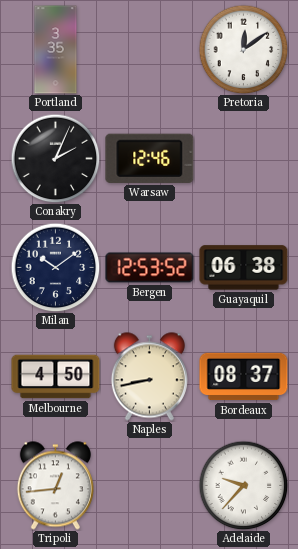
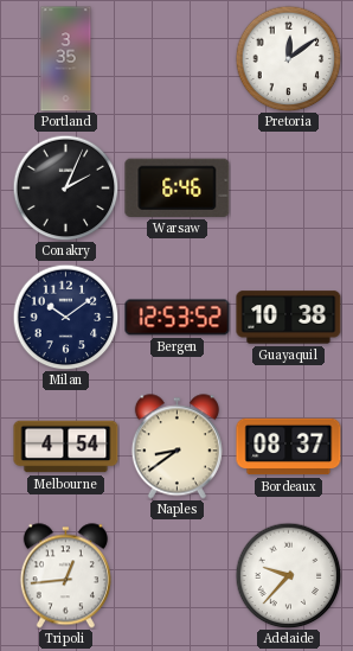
Warsaw: 12:46 -> 6:46 (178, 187)
Guayaquil: 06:38 -> 10:38 (289, 318)
Melbourne: 4:50 -> 4:54 (66, 447)
Naples: 8:43 -> 8:39 (176, 447)
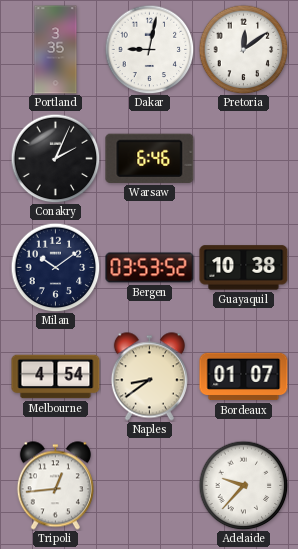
Dakar: none -> 9:02 (149, 49)
Bergen: 12:53 -> 03:53 (150, 268)
Bordeaux: 08:37 -> 01:07 (244, 377)
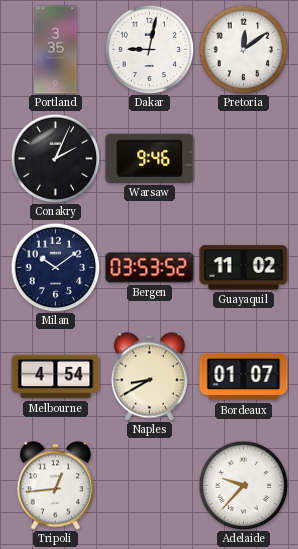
Warsaw: 6:46 -> 9:46 (150, 158)
Guayaquil: 10:38 -> 11:02 (244, 268)
Naples: 8:39 -> 8:40 (149, 377)
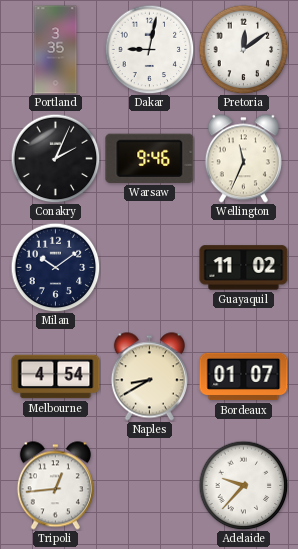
Wellington: none -> 11:34 (243, 159)
Bergen: 03:53 -> none (150, 268)
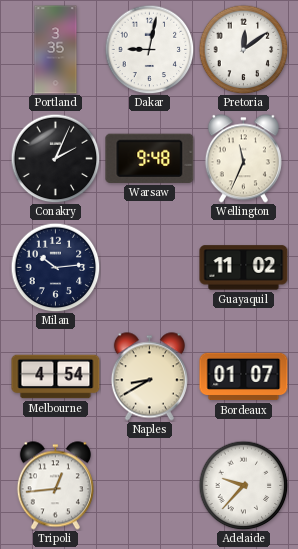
Warsaw: 9:46 -> 9:48 (150, 158)
Milan: 10:09 -> 10:14 (55, 267)
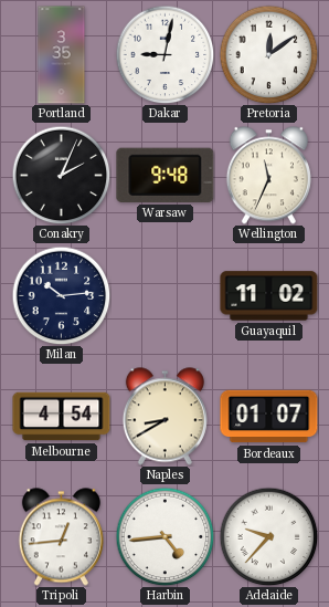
Harbin: none -> 4:44 (164, 536)
